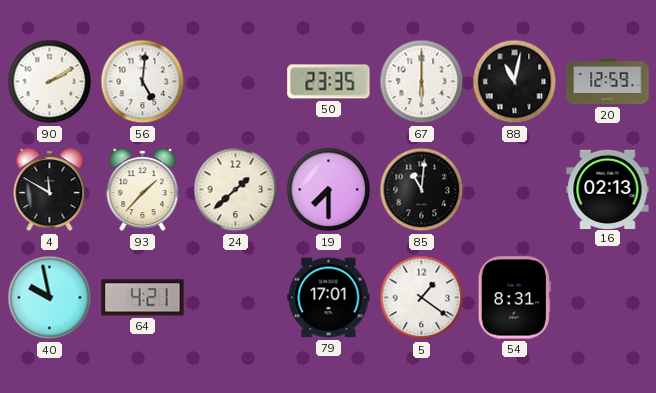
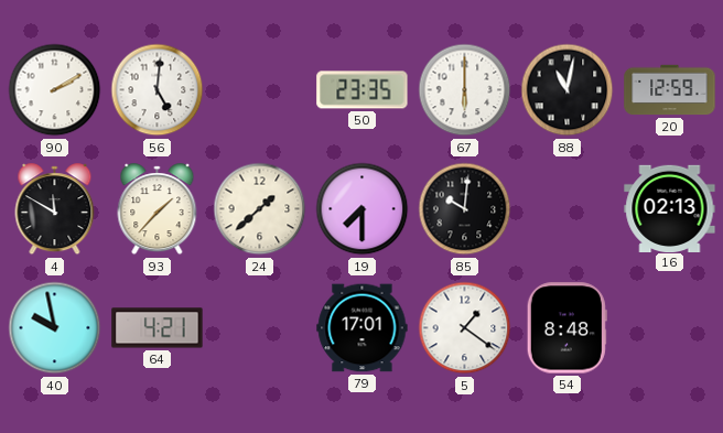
85: 11:01 -> 10:01 (465, 209)
54: 8:31 -> 8:48 (566, 328)
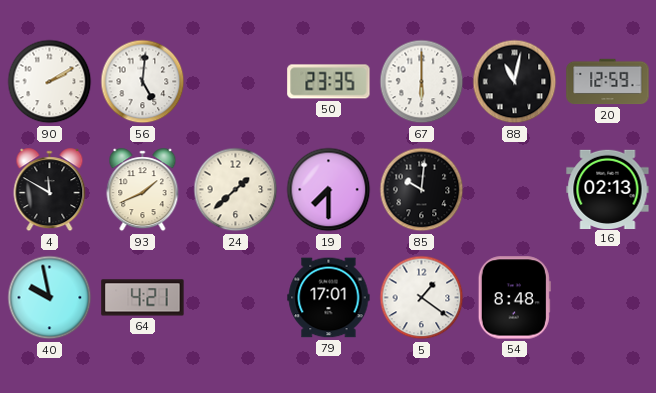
93: 1:37 -> 1:41 (143, 190)
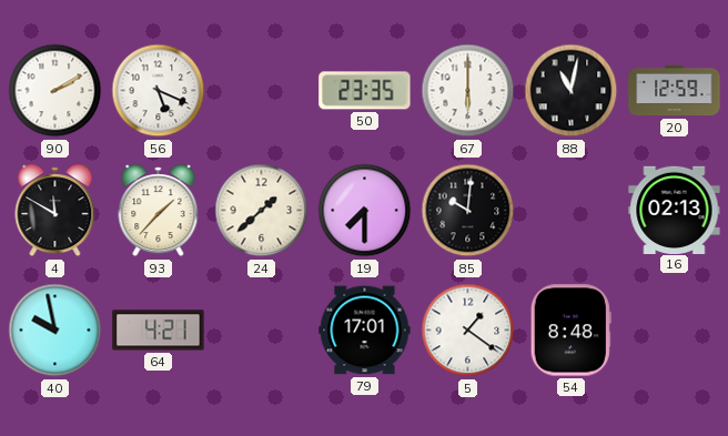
56: 5:01 -> 5:19 (159, 91)
93: 1:41 -> 1:37 (159, 211)
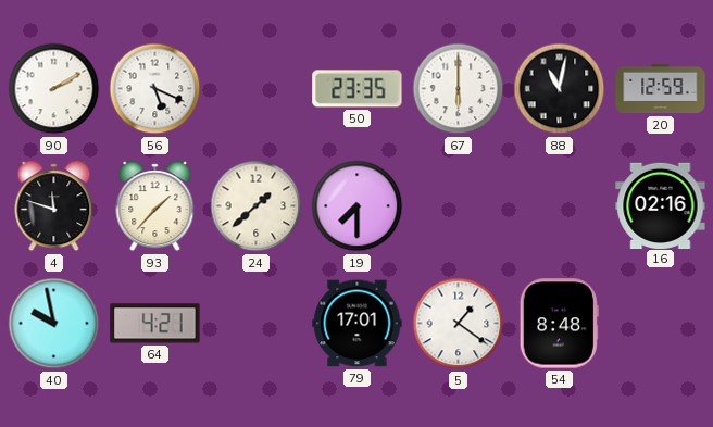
4: 11:50 -> 11:48 (54, 206)
85: 10:01 -> none (468, 211)
16: 02:13 -> 02:16 (661, 205)
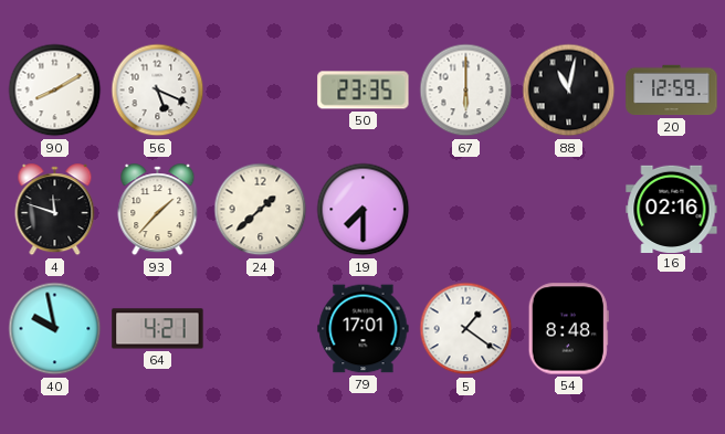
90: 2:10 -> 8:10 (55, 91)
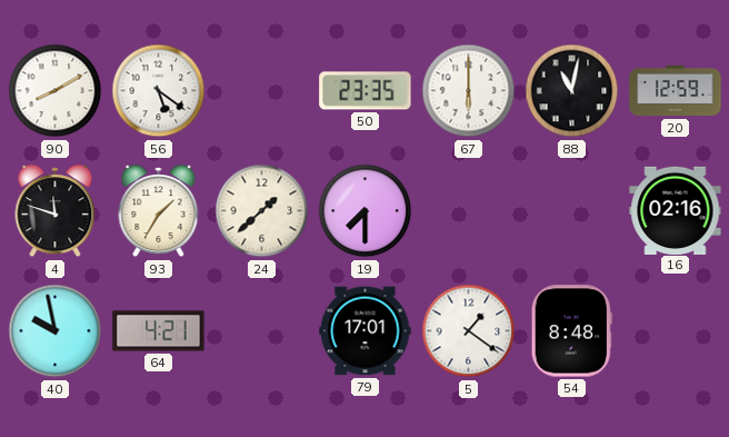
56: 5:19 -> 5:21 (159, 91)
93: 1:37 -> 1:35 (159, 211)
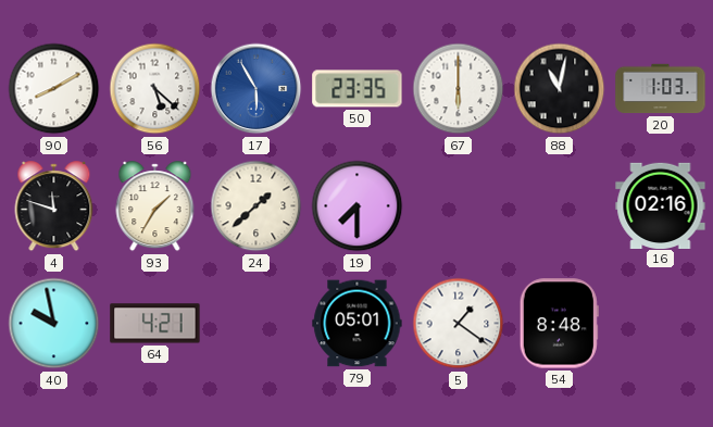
56: 5:21 -> 5:22 (155, 89)
17: none -> 5:55 (257, 89)
20: 12:59 -> 1:03 (661, 89)
79: 17:01 -> 05:01 (358, 324)
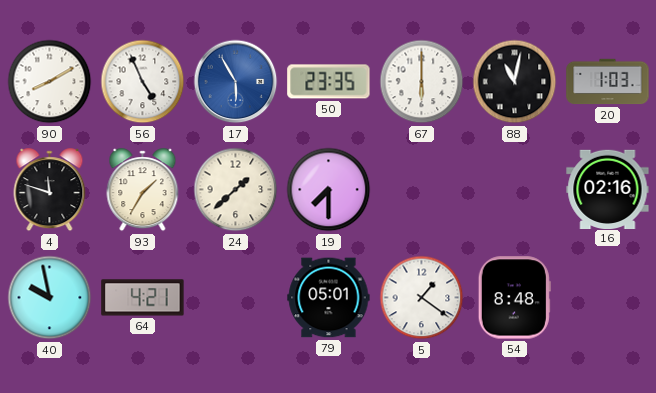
56: 5:22 -> 4:56 (143, 82)
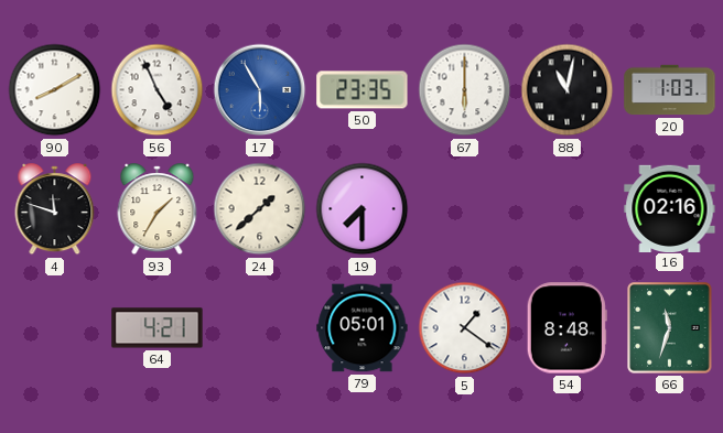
40: 9:58 -> none (50, 298)
66: none -> 11:33 (670, 328)
